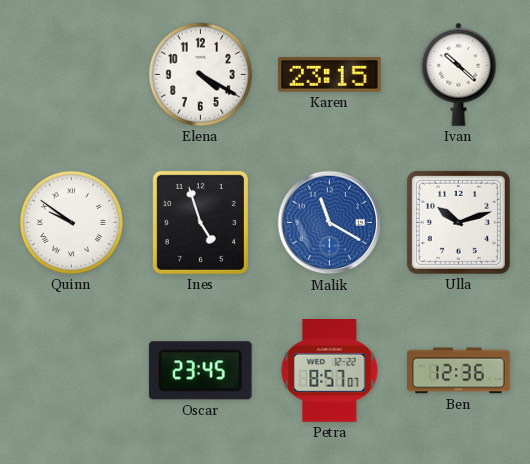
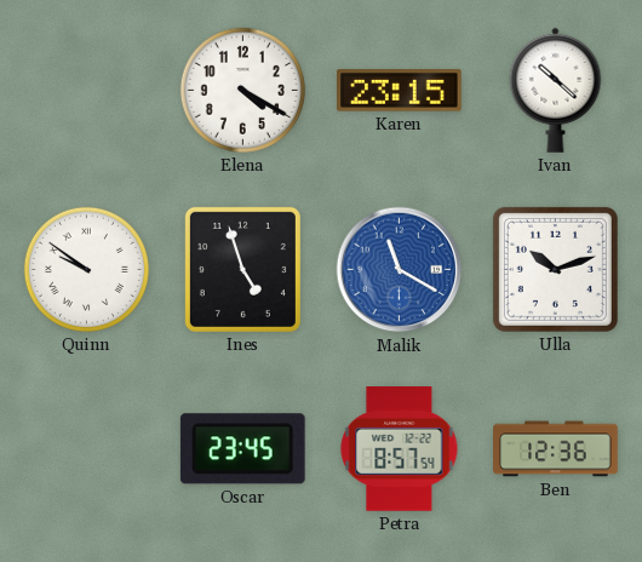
Petra: 8:57:07 -> 8:57:54 (400, 449)
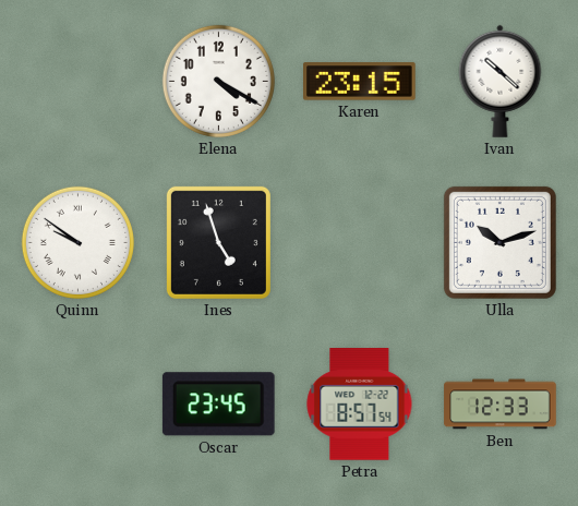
Malik: 11:20 -> none (400, 270)
Ben: 12:36 -> 12:33 (501, 405)
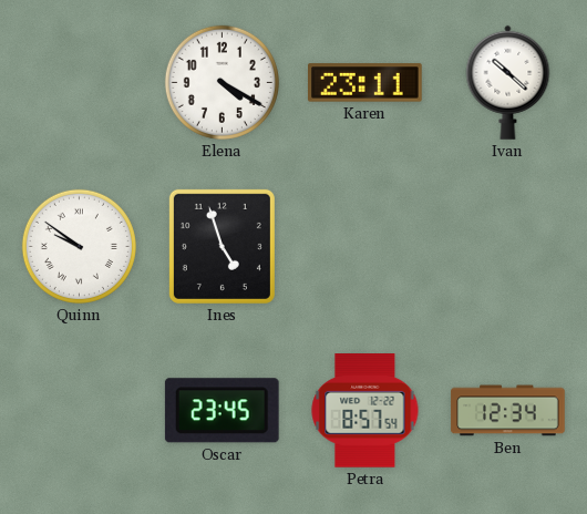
Karen: 23:15 -> 23:11 (365, 83)
Ulla: 10:12 -> none (499, 242)
Ben: 12:33 -> 12:34 (508, 411)
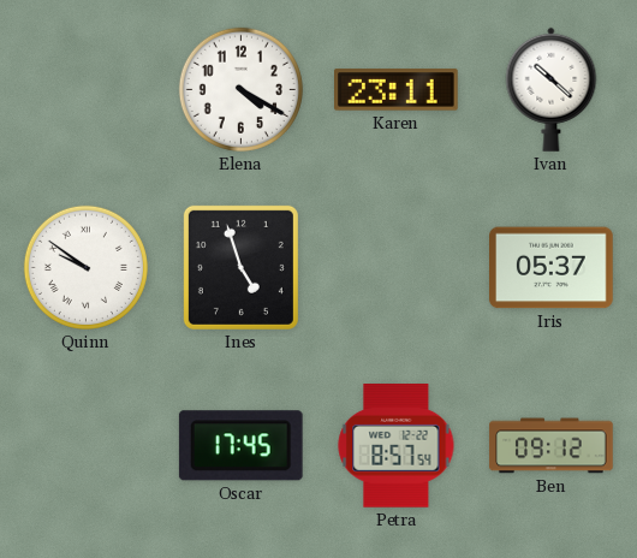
Iris: none -> 05:37 (552, 268)
Oscar: 23:45 -> 17:45 (240, 446)
Ben: 12:34 -> 09:12 (552, 446)
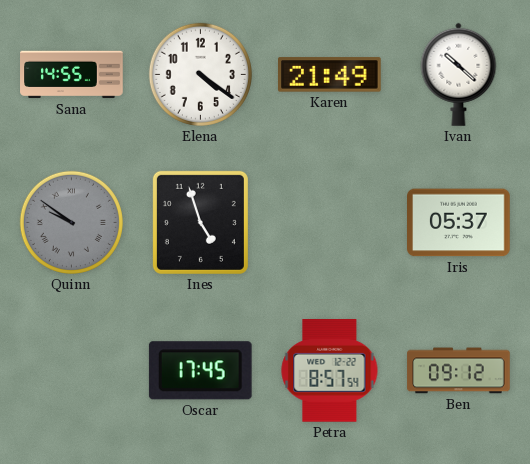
Sana: none -> 14:55 (72, 75)
Elena: 4:20 -> 4:21 (200, 74)
Karen: 23:11 -> 21:49 (330, 75)
Quinn dial: white -> grey (71, 222)
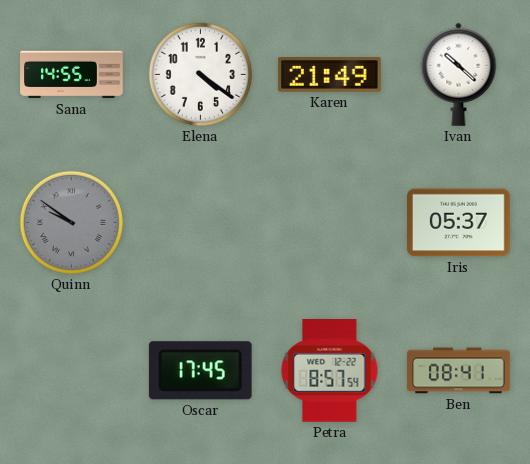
Ines: 4:57 -> none (200, 222)
Ben: 09:12 -> 08:41 (459, 371)
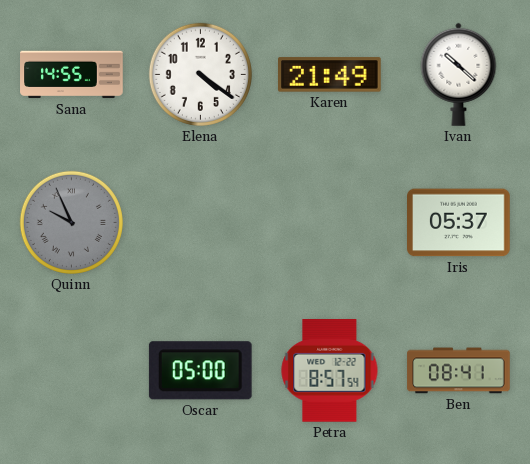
Quinn: 9:51 -> 9:56 (71, 222)
Oscar: 17:45 -> 05:00 (200, 371)
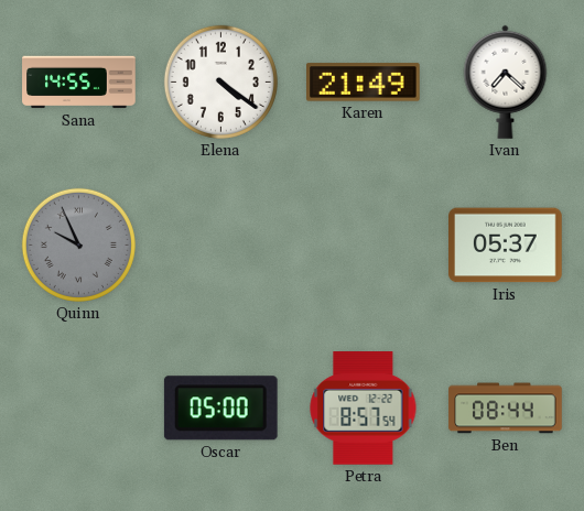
Ivan: 10:22 -> 7:22 (506, 81)
Ben: 08:41 -> 08:44 (506, 409)
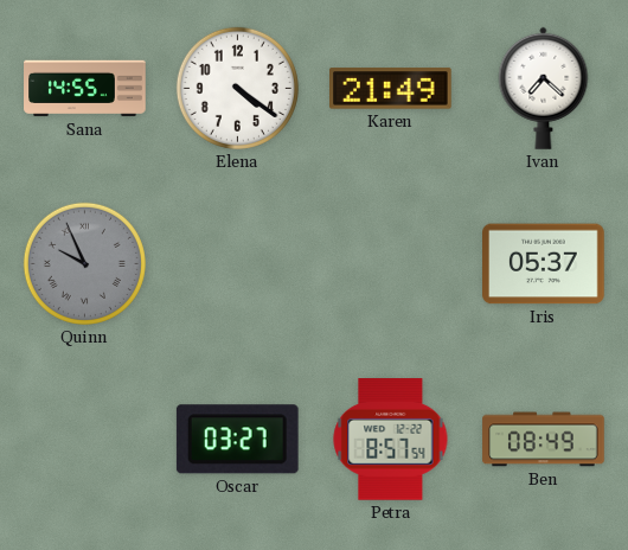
Oscar: 05:00 -> 03:27 (237, 440)
Ben: 08:44 -> 08:49 (544, 440)
